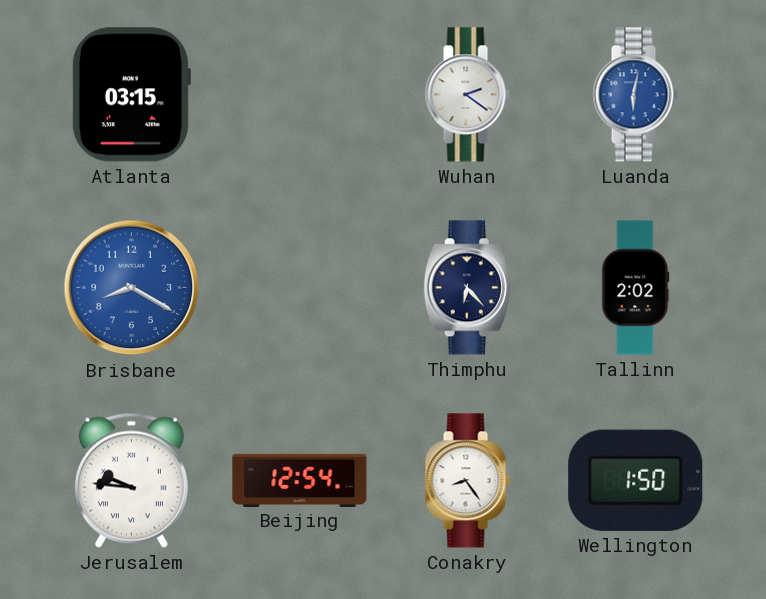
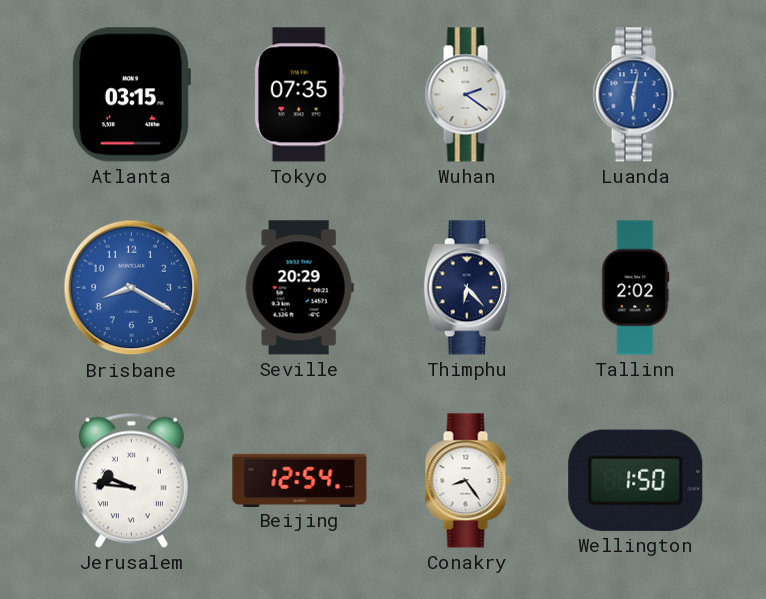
Tokyo: none -> 07:35 (299, 95)
Seville: none -> 20:29 (299, 288)
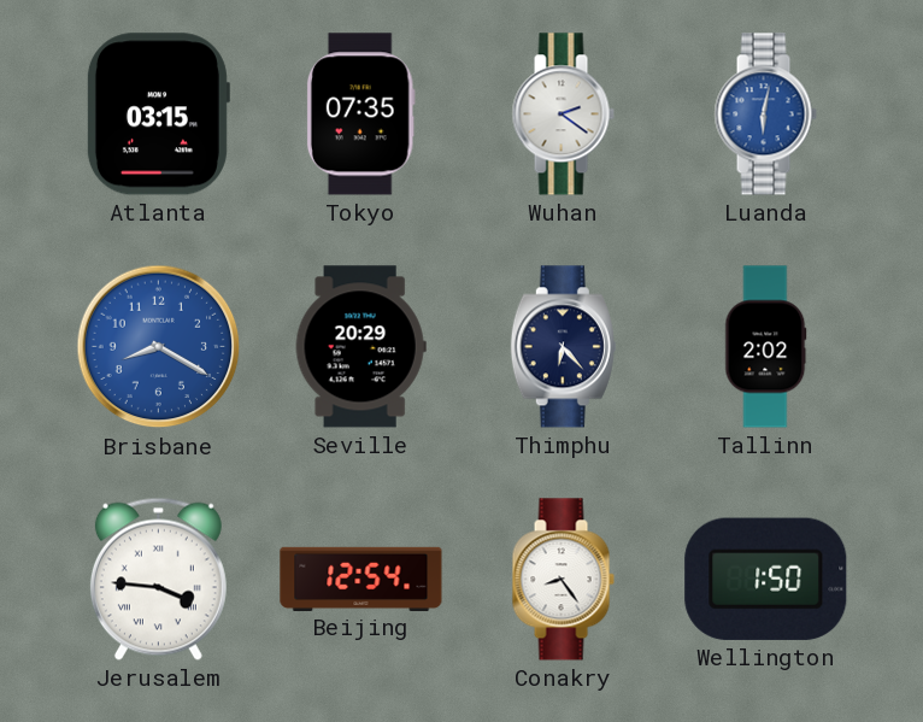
Jerusalem: 9:46 -> 3:46 (158, 579)
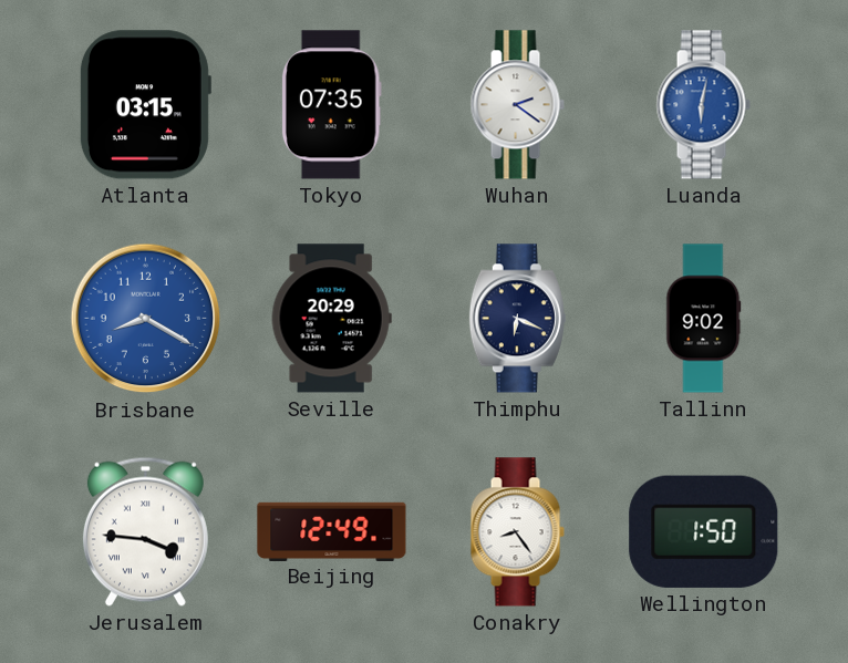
Thimphu: 6:23 -> 6:19 (517, 319)
Tallinn: 2:02 -> 9:02 (704, 319)
Beijing: 12:54 -> 12:49 (332, 531)
